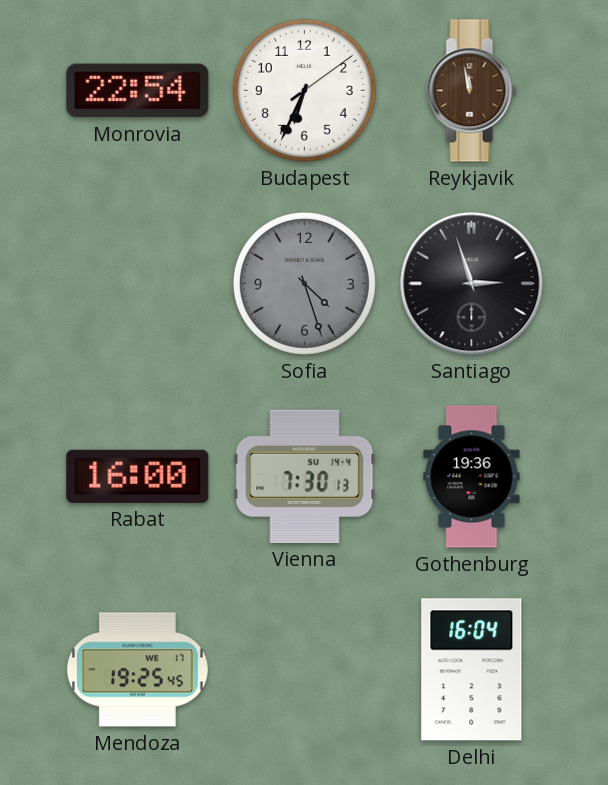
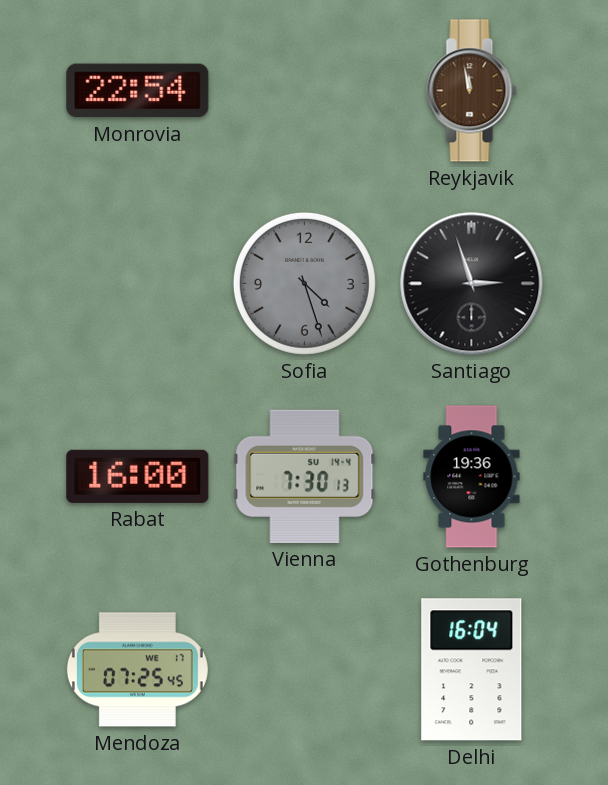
Budapest: 6:34 -> none (304, 90)
Mendoza: 19:25 -> 07:25 (137, 670)
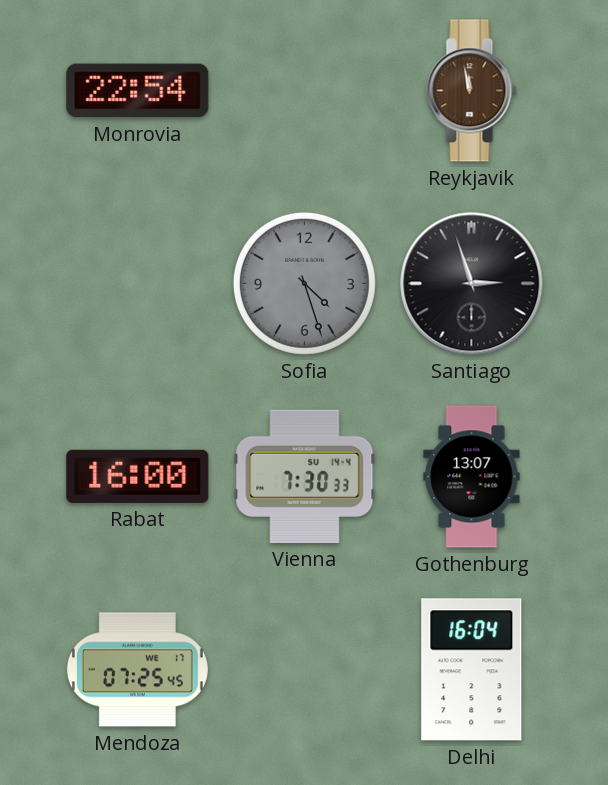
Vienna: 7:30:13 -> 7:30:33 (305, 476)
Gothenburg: 19:36 -> 13:07 (472, 477)
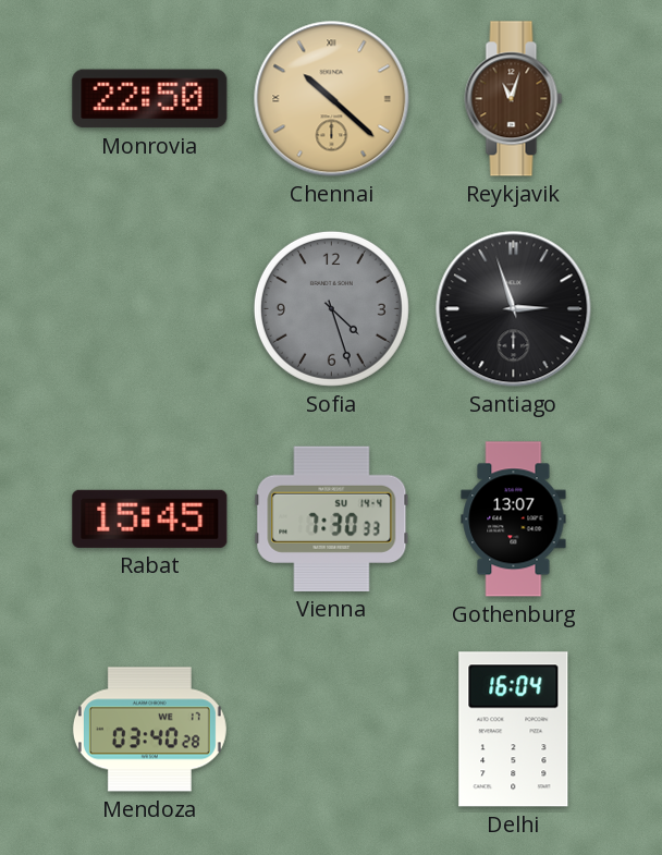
Monrovia: 22:54 -> 22:50 (150, 99)
Chennai: none -> 10:22 (332, 99)
Reykjavik: 11:58 -> 11:03 (514, 99)
Rabat: 16:00 -> 15:45 (150, 518)
Mendoza: 07:25 -> 03:40 (149, 730)
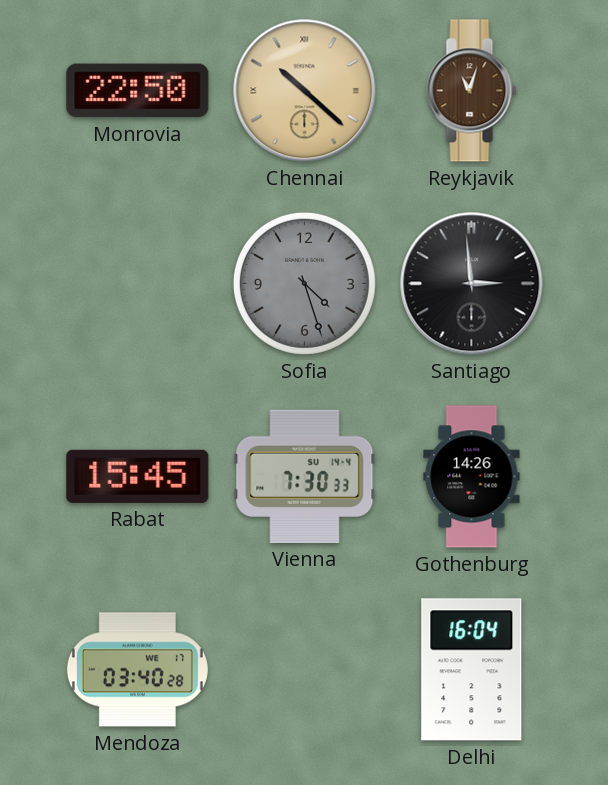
Santiago: 2:57 -> 2:59 (472, 284)
Gothenburg: 13:07 -> 14:26 (472, 477)
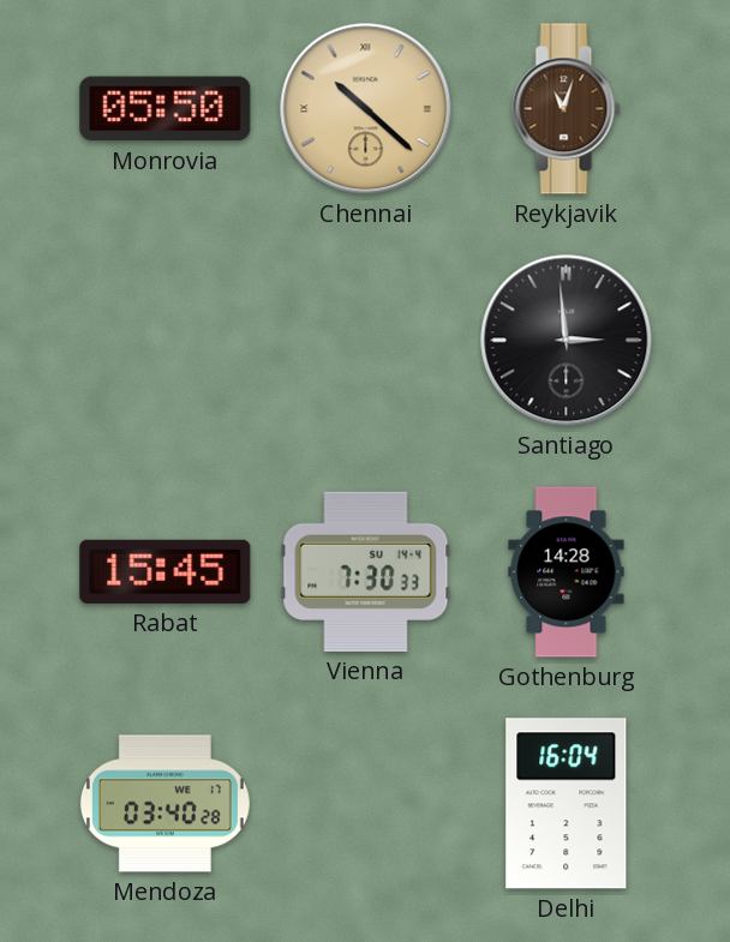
Monrovia: 22:50 -> 05:50 (166, 109)
Sofia: 4:27 -> none (304, 283)
Gothenburg: 14:26 -> 14:28 (567, 572)
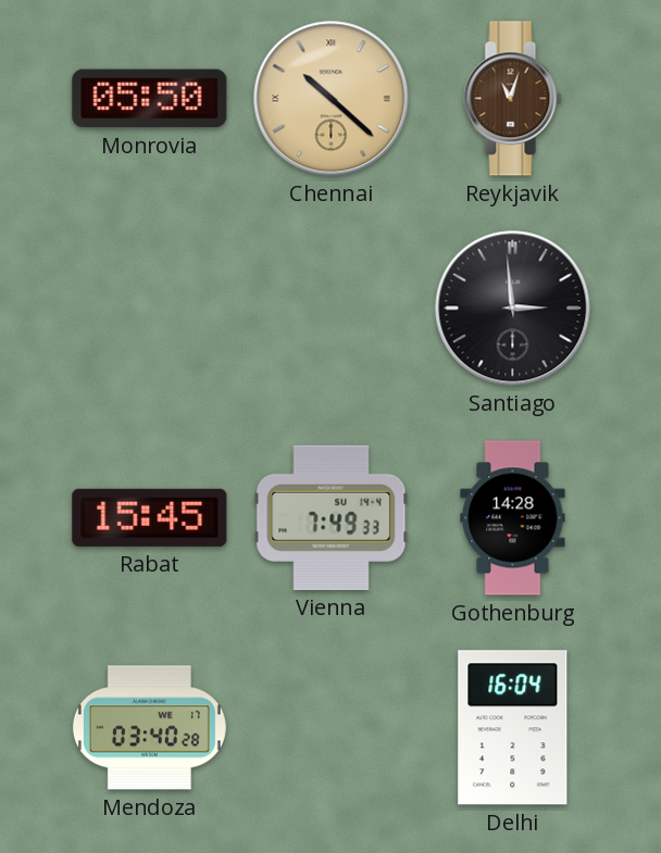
Vienna: 7:30 -> 7:49 (332, 517)
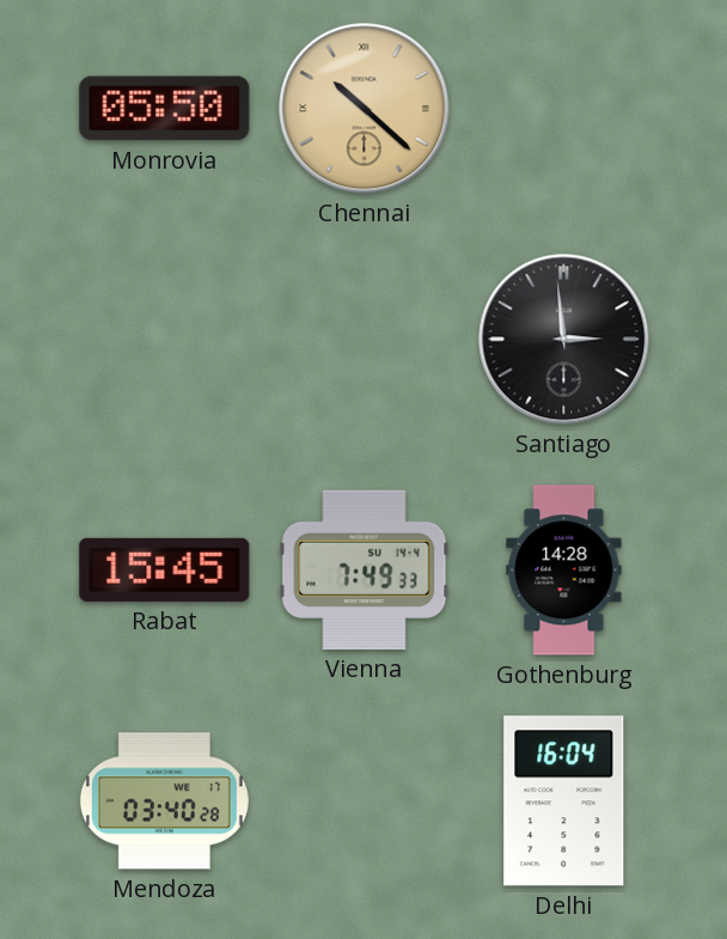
Reykjavik: 11:03 -> none (513, 99)
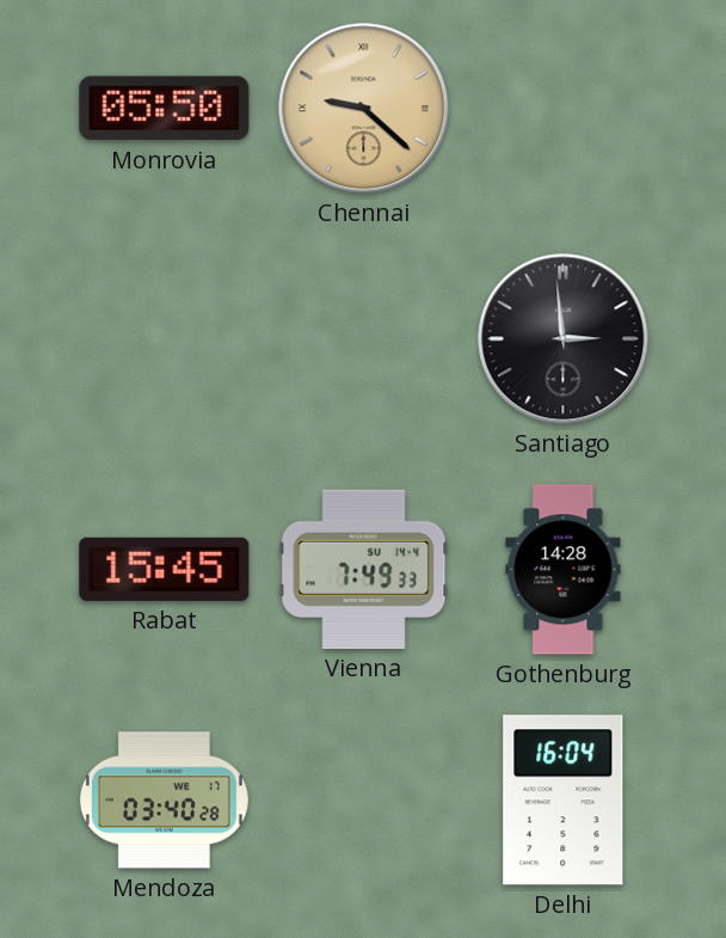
Chennai: 10:22 -> 9:22 (364, 109)
